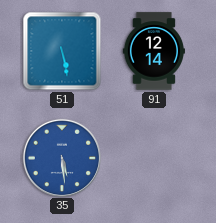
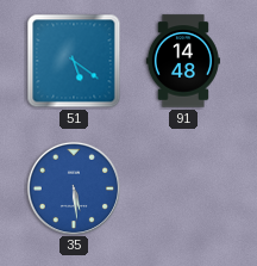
51: 5:28 -> 5:21 (74, 61)
91: 12:14 -> 14:48 (182, 61)
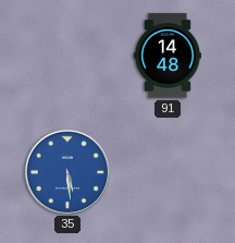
51: 5:21 -> none (74, 61)
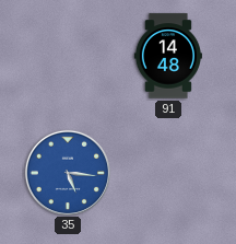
35: 5:29 -> 5:16 (67, 172)
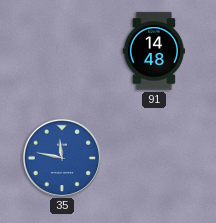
35: 5:16 -> 11:47 (61, 157)
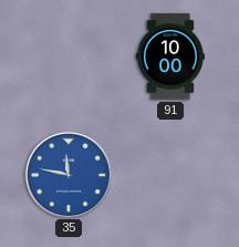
91: 14:48 -> 10:00 (169, 56)
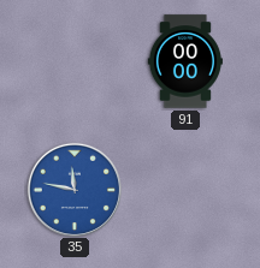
91: 10:00 -> 00:00 (184, 61)
